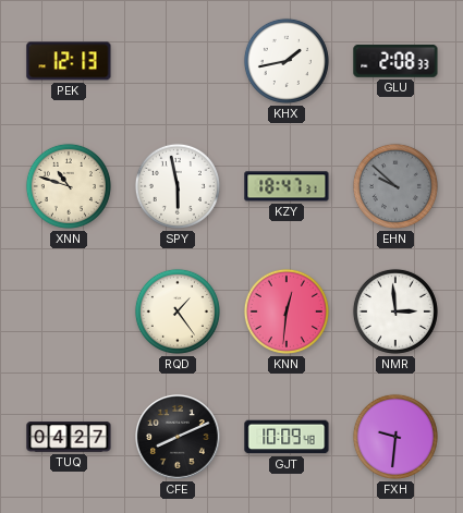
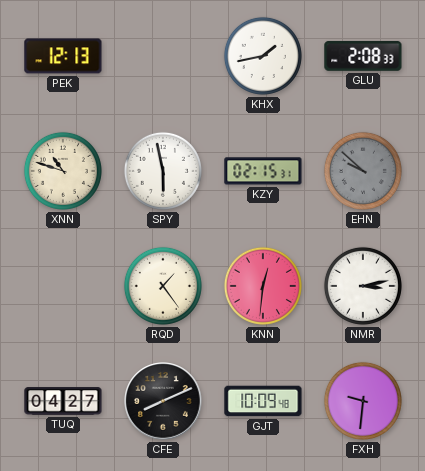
KZY: 18:47 -> 02:15 (263, 171)
NMR: 2:59 -> 3:13 (363, 286)
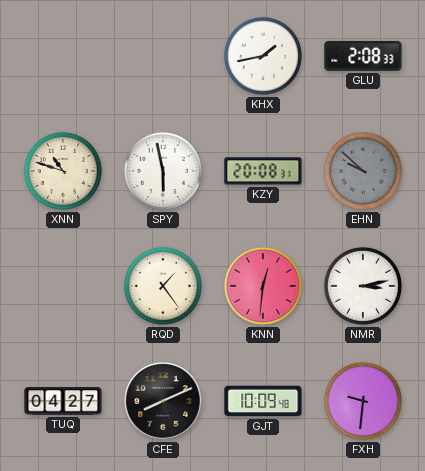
PEK: 12:13 -> none (63, 56)
KZY: 02:15 -> 20:08 (263, 171)
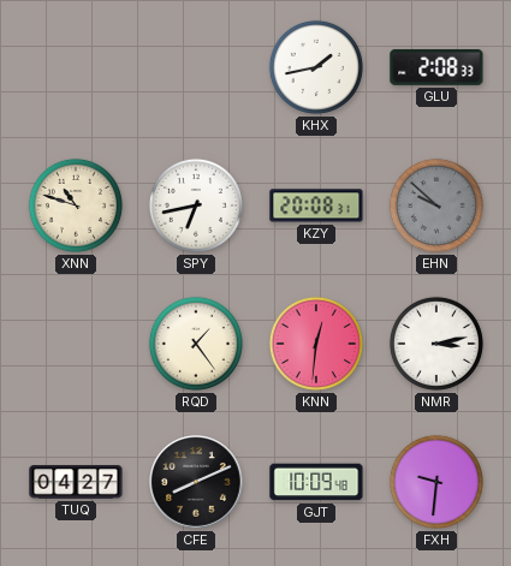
SPY: 5:58 -> 6:43 (196, 205)
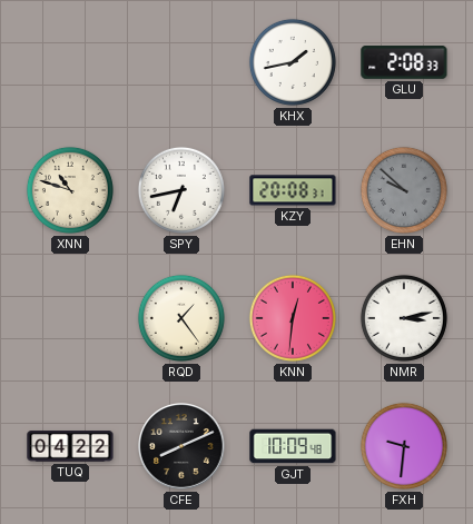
TUQ: 04:27 -> 04:22 (70, 446)
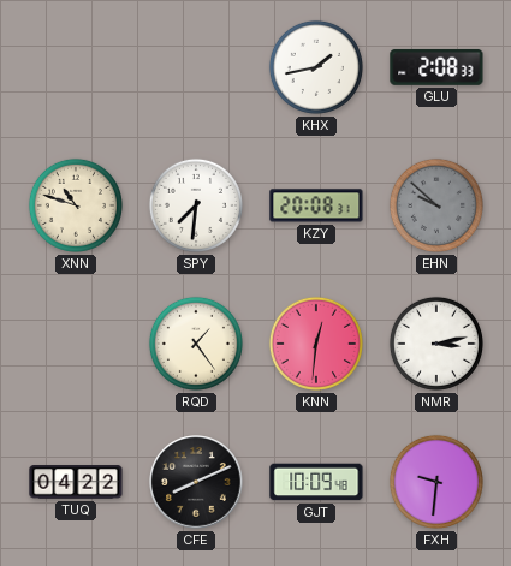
SPY: 6:43 -> 7:31 (196, 205)
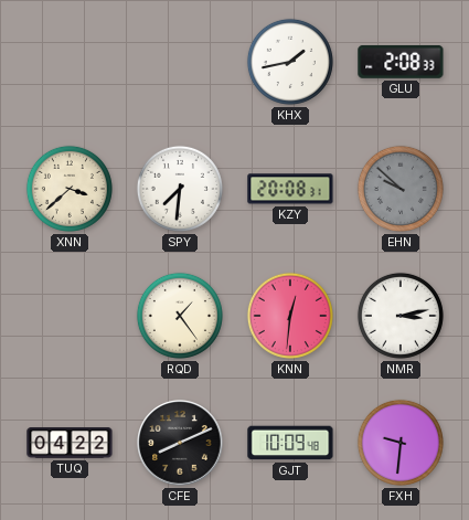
XNN: 10:48 -> 3:38 (70, 189)
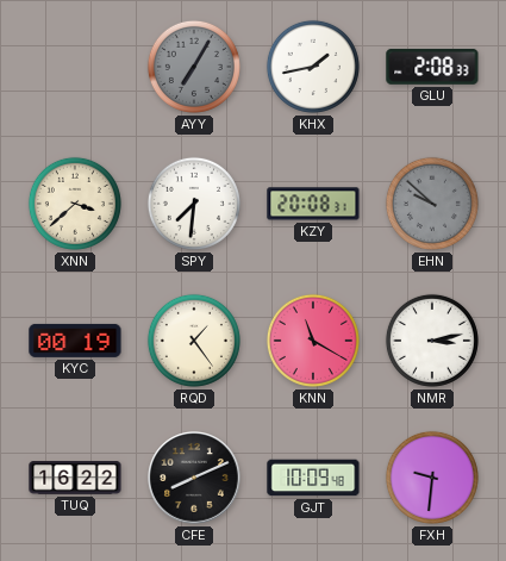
AYY: none -> 7:05 (194, 67)
KYC: none -> 00:19 (75, 341)
KNN: 12:31 -> 11:20 (313, 341)
TUQ: 04:22 -> 16:22 (75, 478)
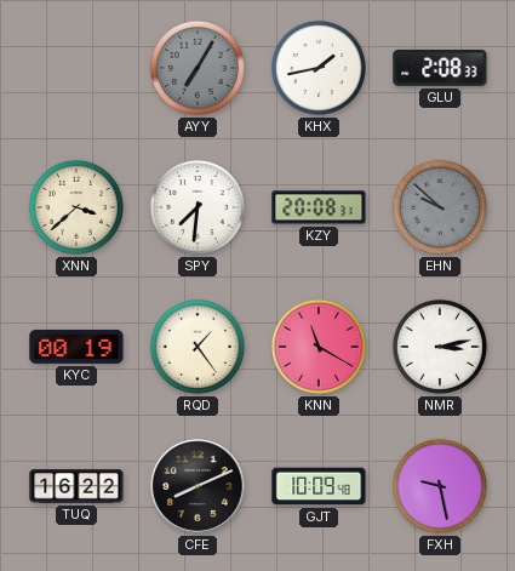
FXH: 9:31 -> 9:28 (440, 486)
